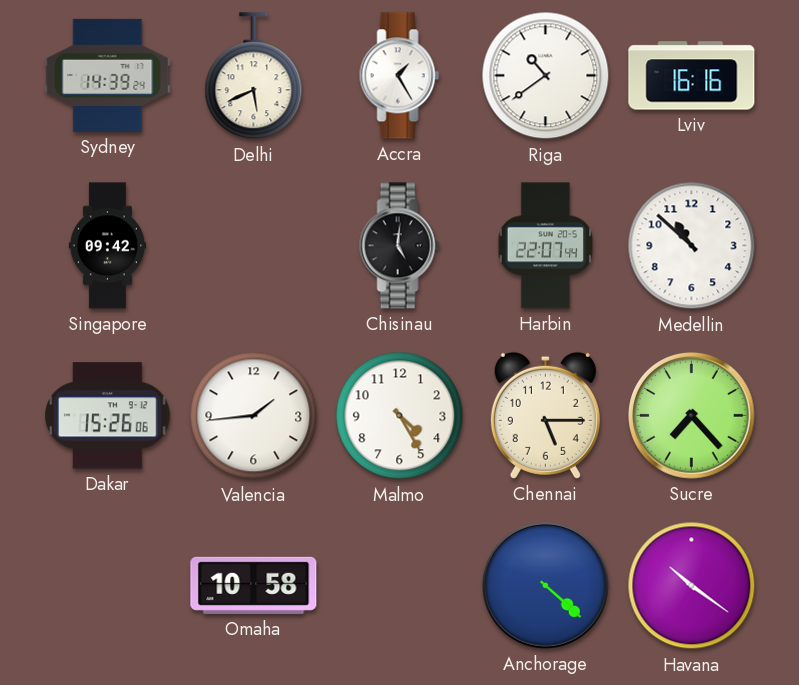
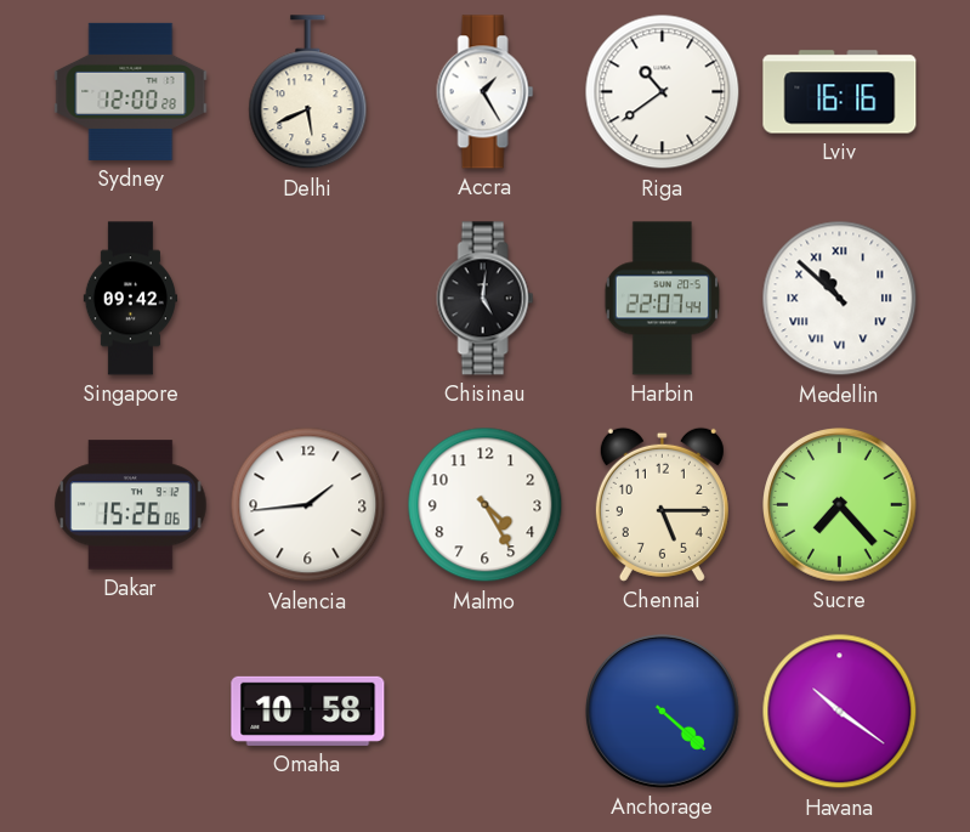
Sydney: 14:39 -> 12:00 (131, 91)
Medellin numerals: Arabic -> Roman (840, 299)
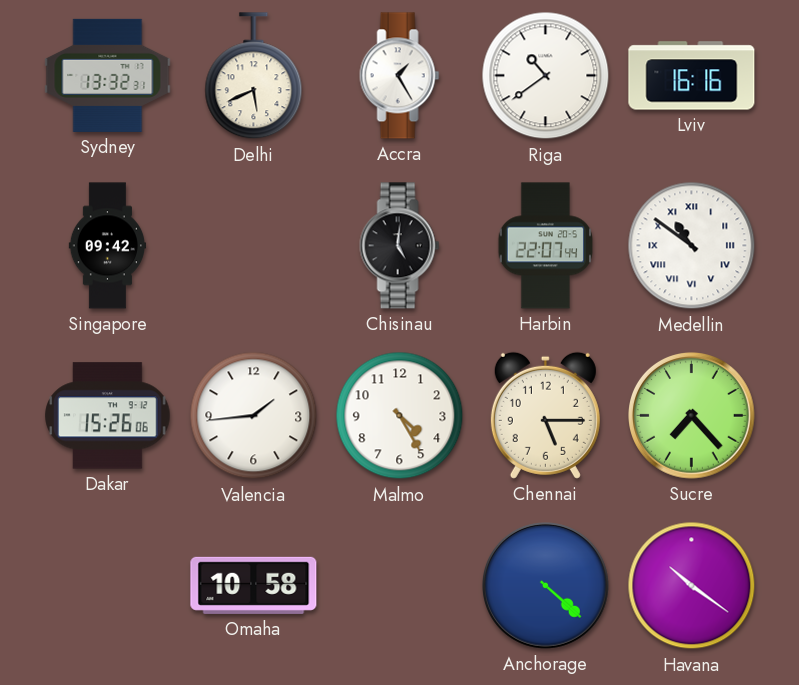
Sydney: 12:00 -> 13:32 (108, 75)
Medellin: 10:52 -> 10:51 (692, 246)
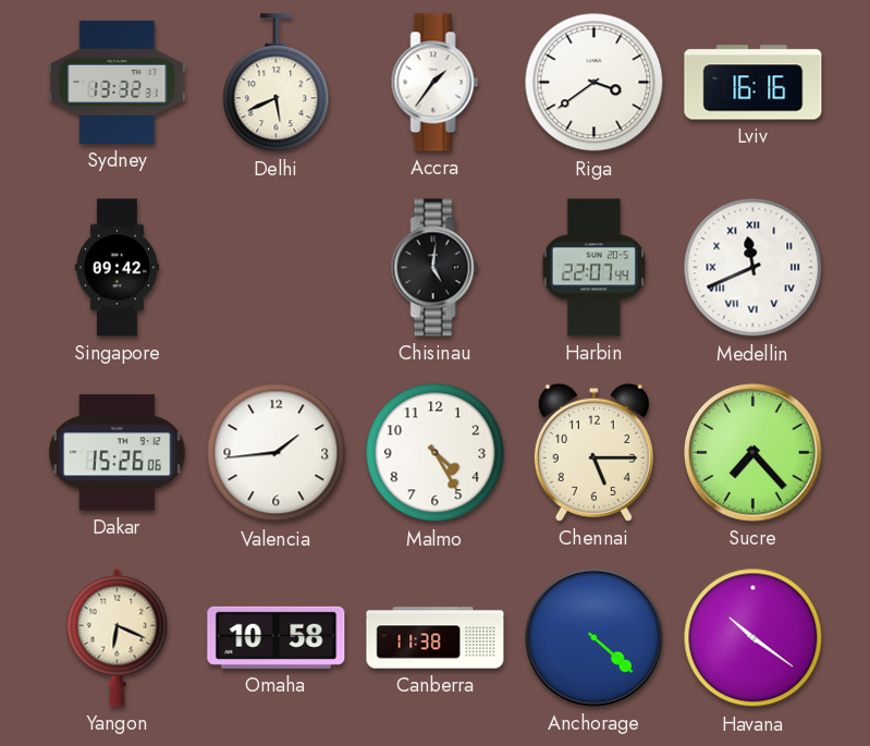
Accra: 1:25 -> 1:36 (436, 83)
Riga: 10:39 -> 3:39 (595, 83)
Medellin: 10:51 -> 11:41 (753, 268)
Yangon: none -> 6:19 (118, 637)
Canberra: none -> 11:38 (436, 638)
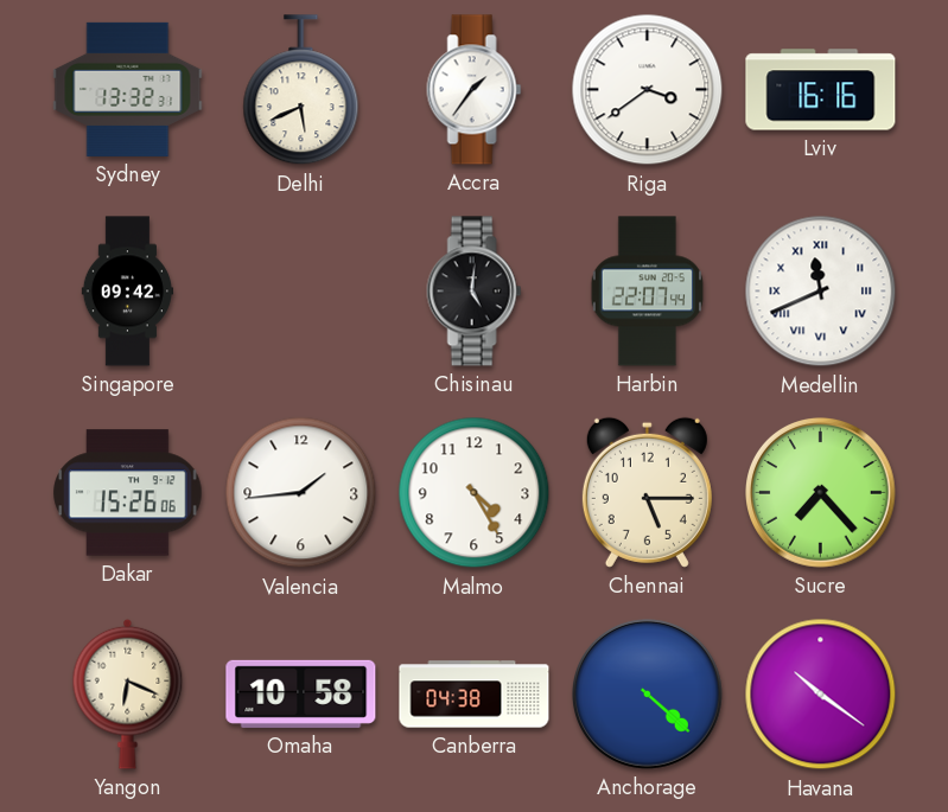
Canberra: 11:38 -> 04:38 (475, 695)
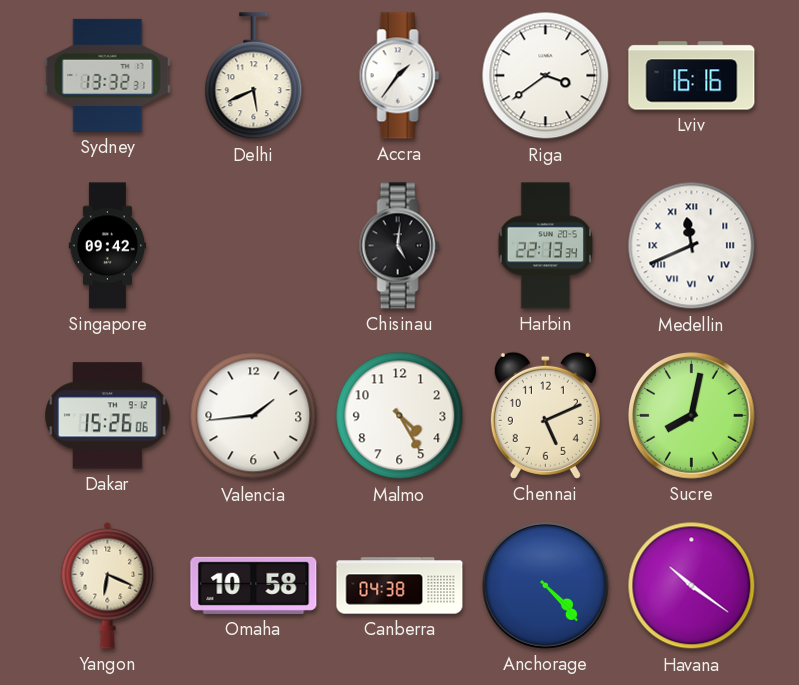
Harbin: 22:07 -> 22:13 (545, 246)
Chennai: 5:15 -> 5:11 (545, 415)
Sucre: 7:23 -> 8:02 (692, 416)
Anchorage: 4:22 -> 4:23 (546, 586)
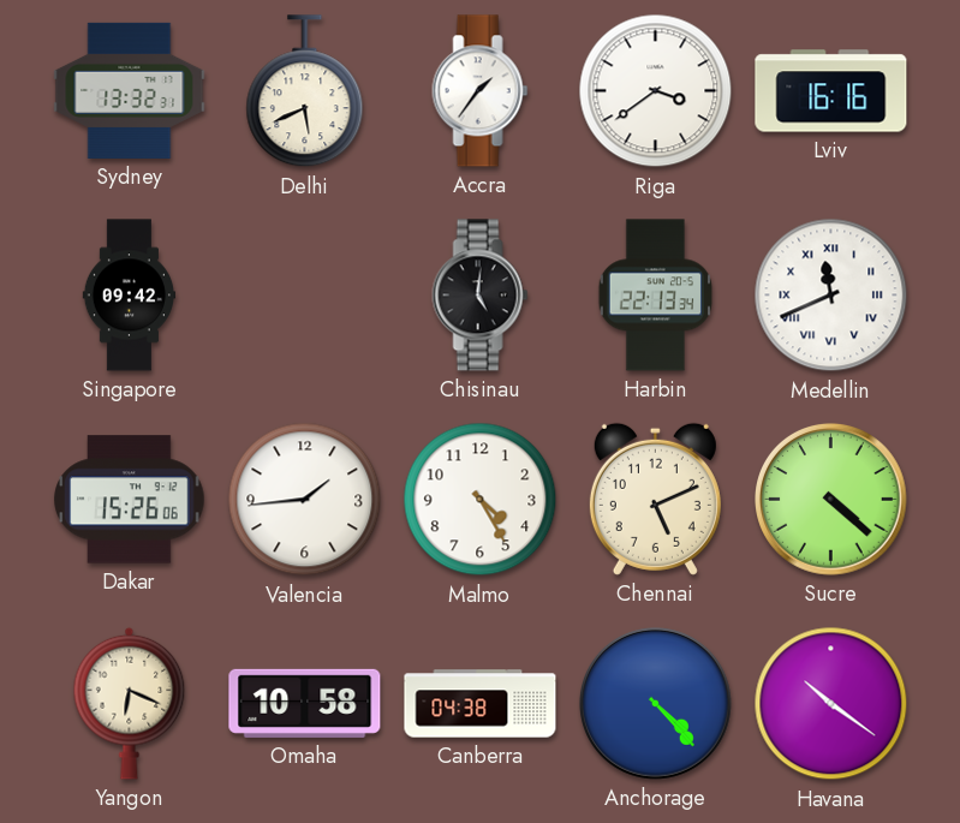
Sucre: 8:02 -> 4:22 (831, 500)
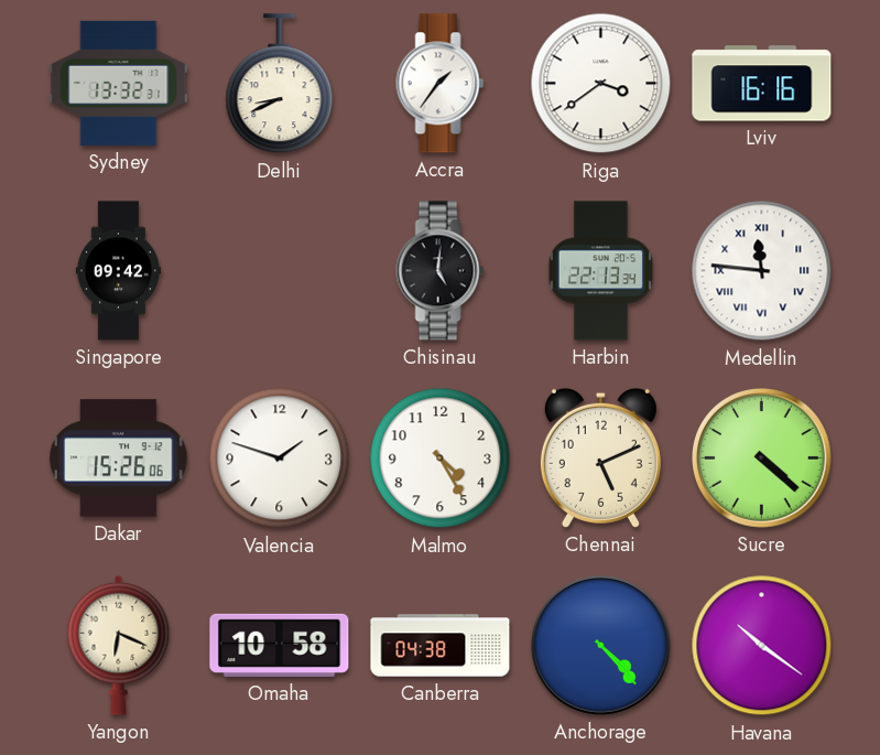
Delhi: 5:41 -> 8:41 (280, 84)
Medellin: 11:41 -> 11:46 (762, 271)
Valencia: 1:44 -> 1:48 (280, 459)
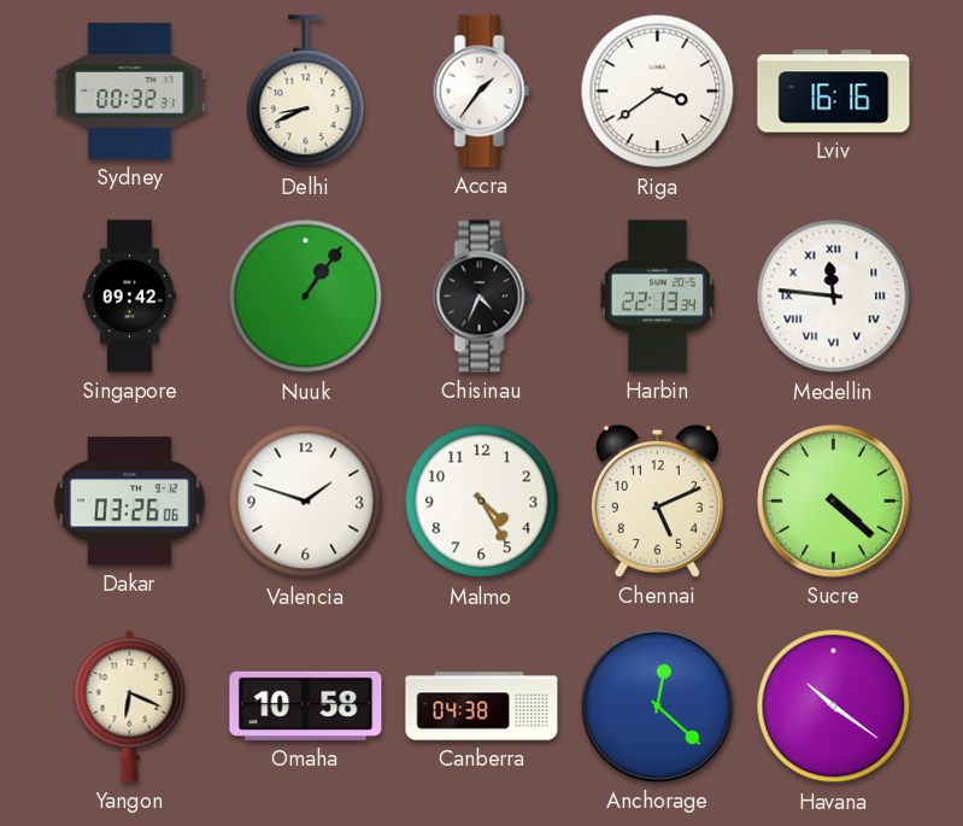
Sydney: 13:32 -> 00:32 (130, 90)
Nuuk: none -> 1:06 (306, 297)
Chisinau: 5:01 -> 4:34 (482, 297)
Dakar: 15:26 -> 03:26 (130, 502)
Anchorage: 4:23 -> 12:22 (658, 707)
